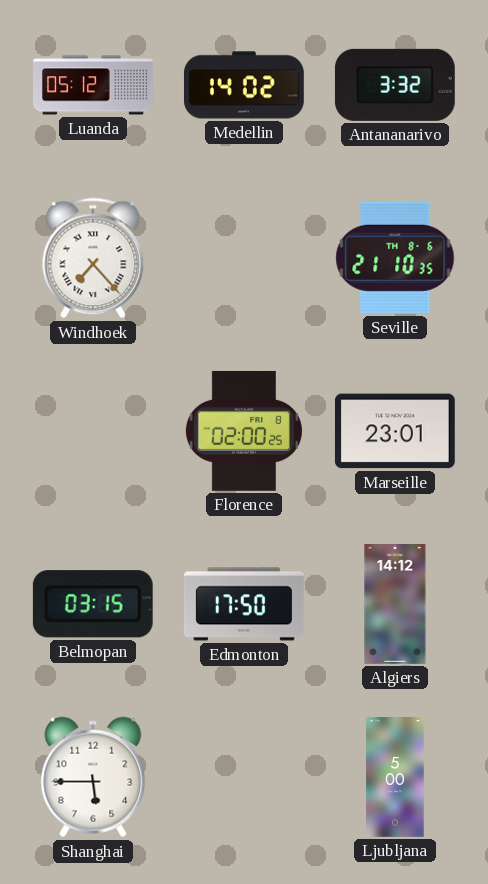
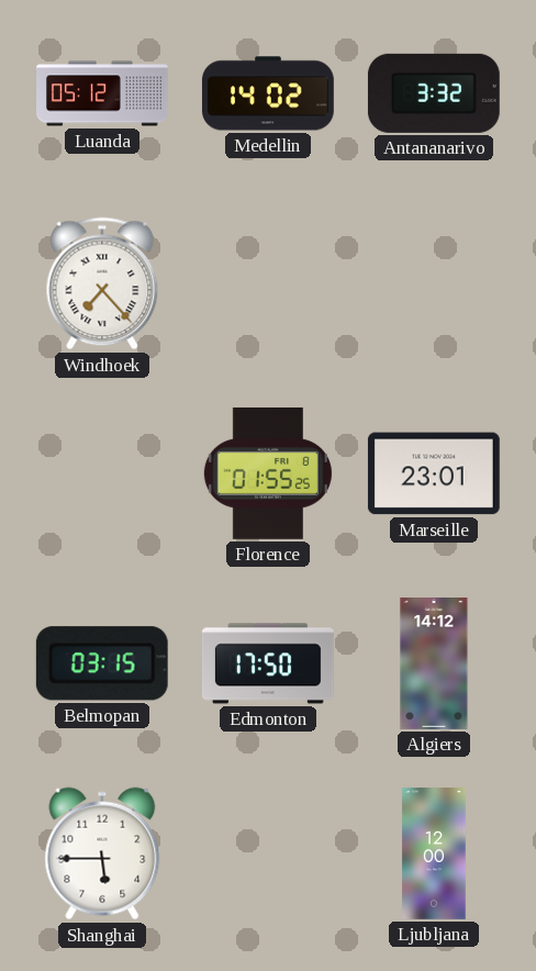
Seville: 21:10 -> none (395, 258)
Florence: 02:00 -> 01:55 (268, 473)
Ljubljana: 5:00 -> 12:00 (434, 855)
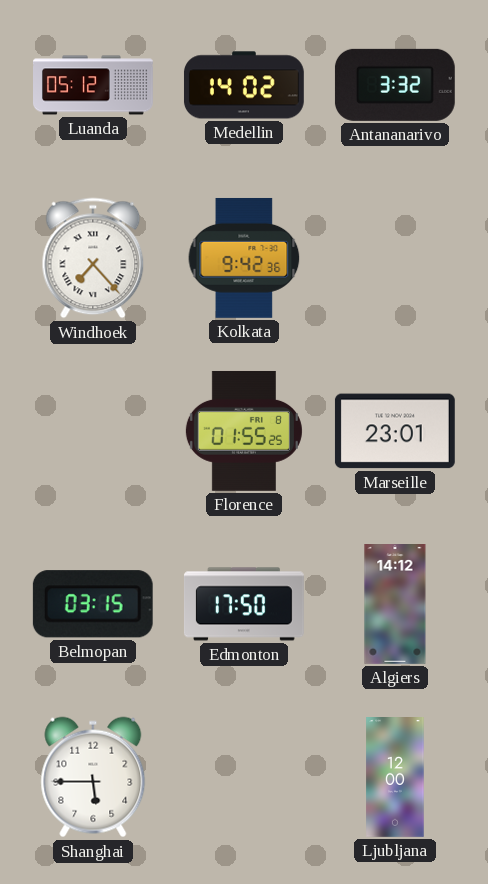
Kolkata: none -> 9:42 (244, 258)
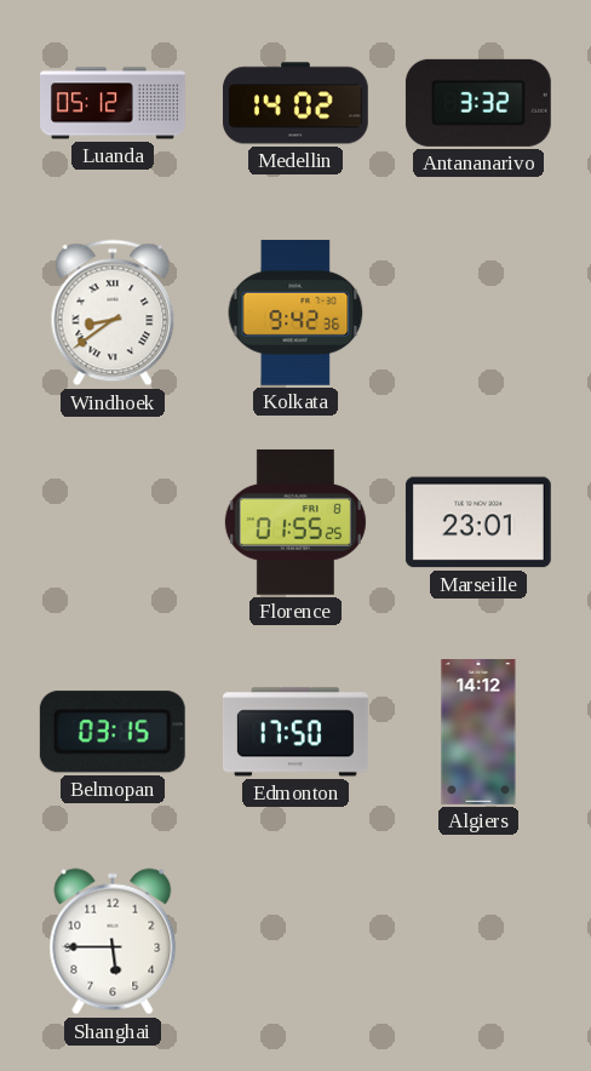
Windhoek: 7:23 -> 8:39 (113, 313)
Ljubljana: 12:00 -> none (395, 778)
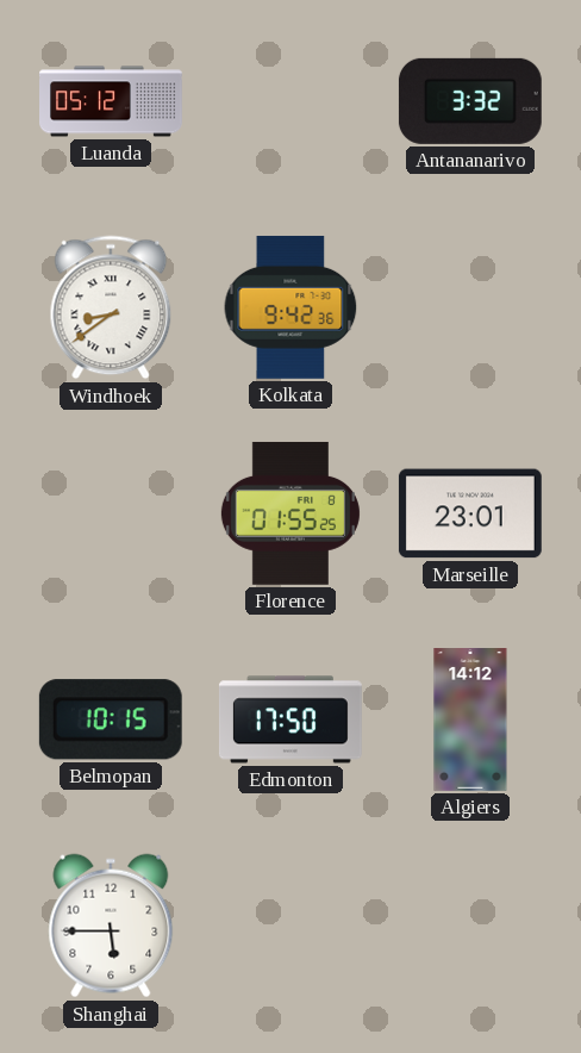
Medellin: 14:02 -> none (295, 103)
Belmopan: 03:15 -> 10:15 (111, 719)
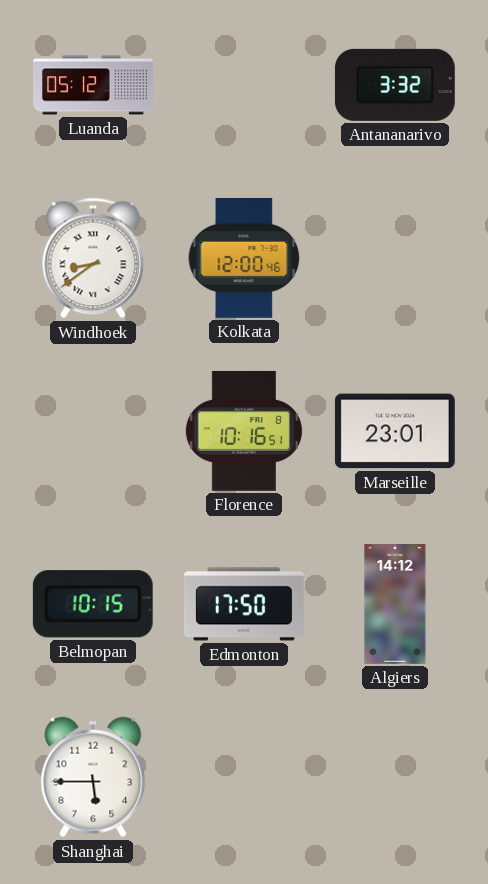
Kolkata: 9:42 -> 12:00 (244, 258)
Florence: 01:55 -> 10:16 (244, 431)
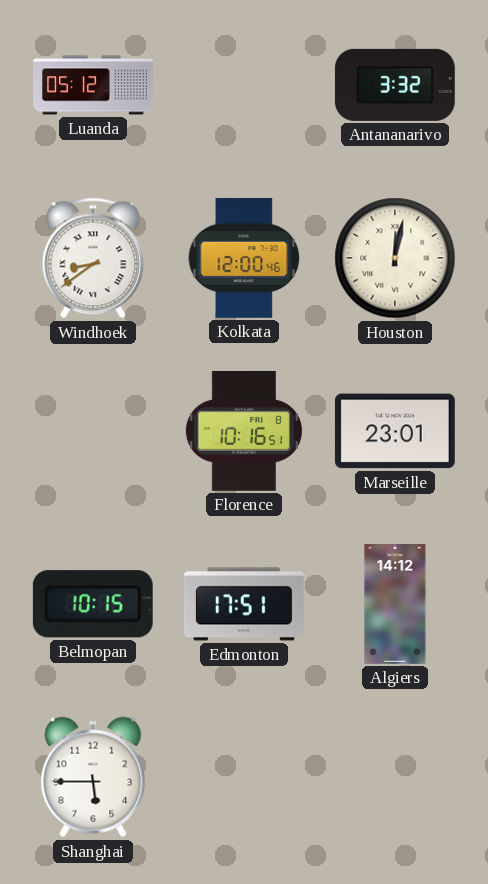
Houston: none -> 12:02 (395, 258)
Edmonton: 17:50 -> 17:51 (244, 604)
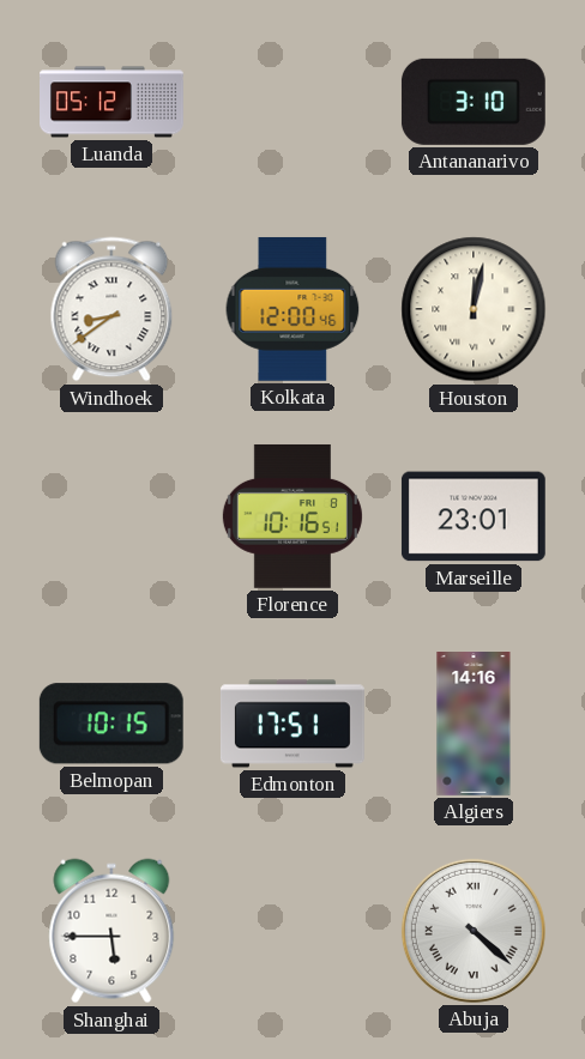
Antananarivo: 3:32 -> 3:10 (474, 102)
Algiers: 14:12 -> 14:16 (474, 725)
Abuja: none -> 4:22 (474, 931)
